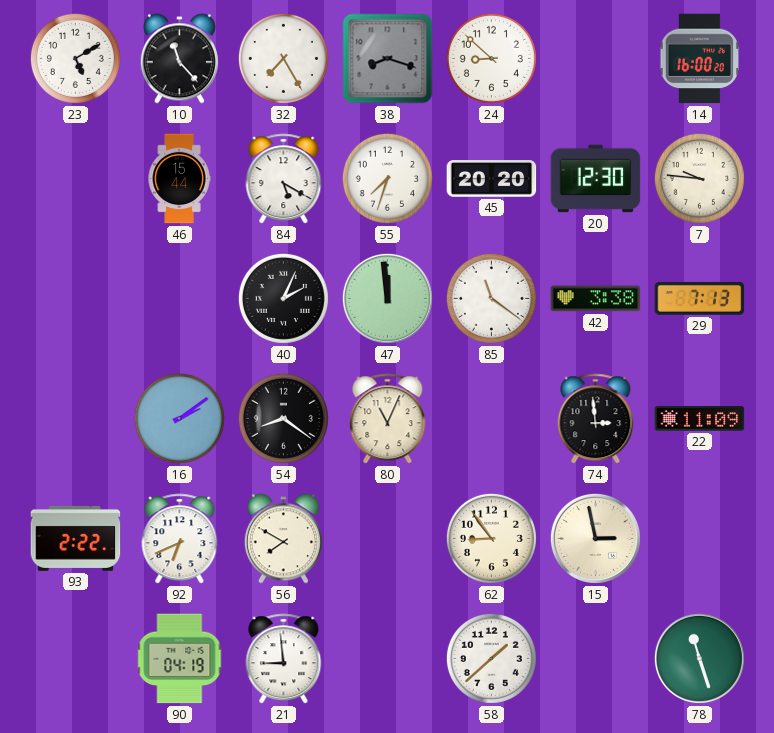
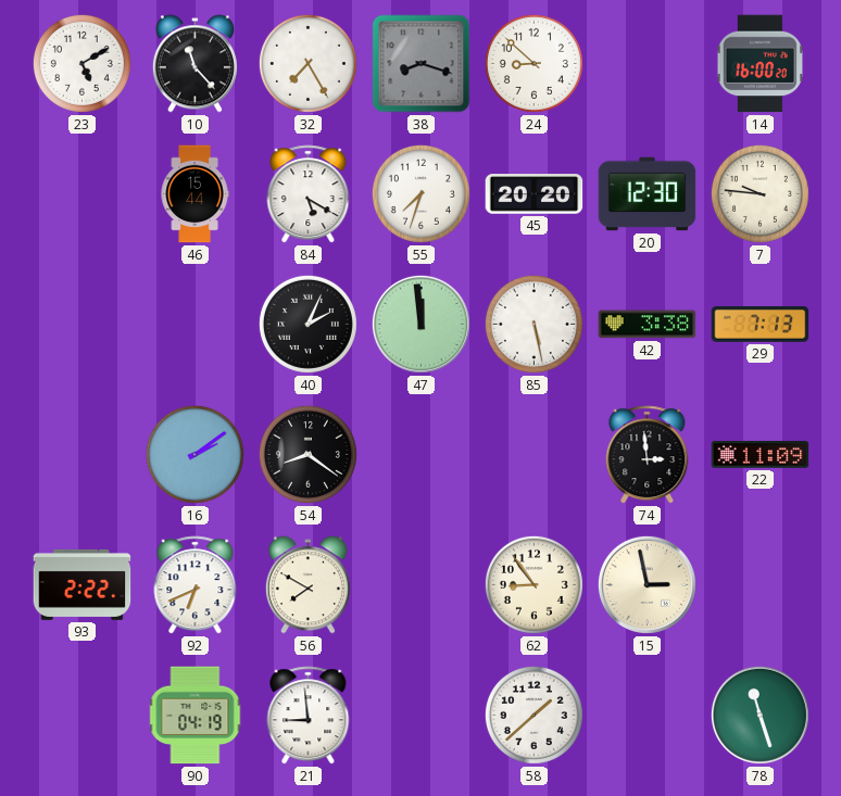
85: 11:21 -> 5:28 (534, 324)
80: 11:04 -> none (388, 419)
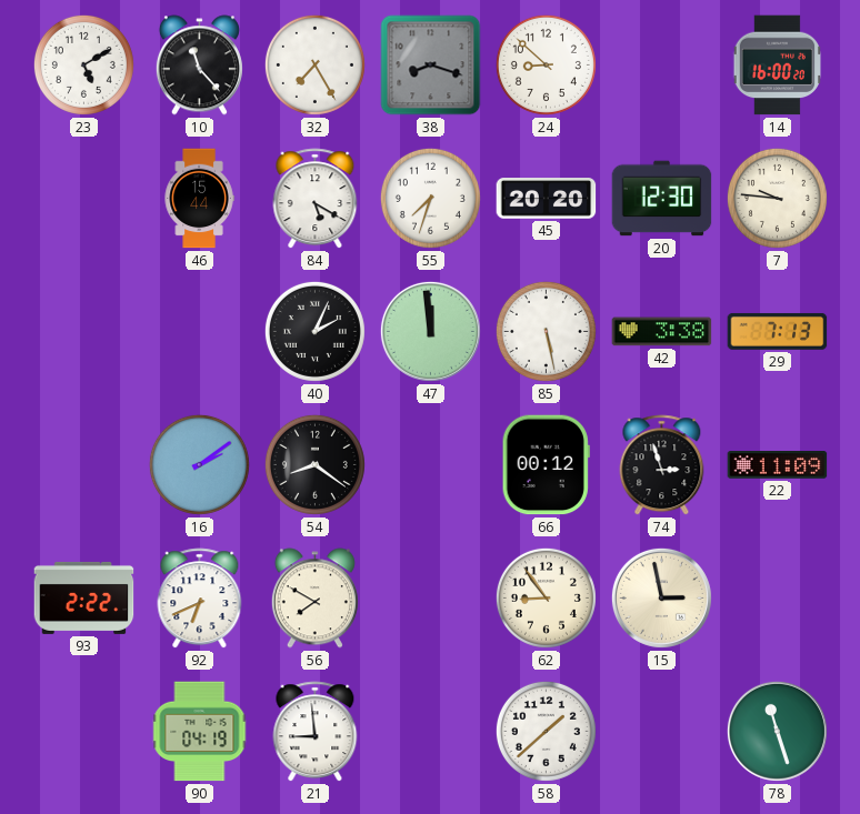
66: none -> 00:12 (546, 465)
74: 2:59 -> 2:57 (662, 465)
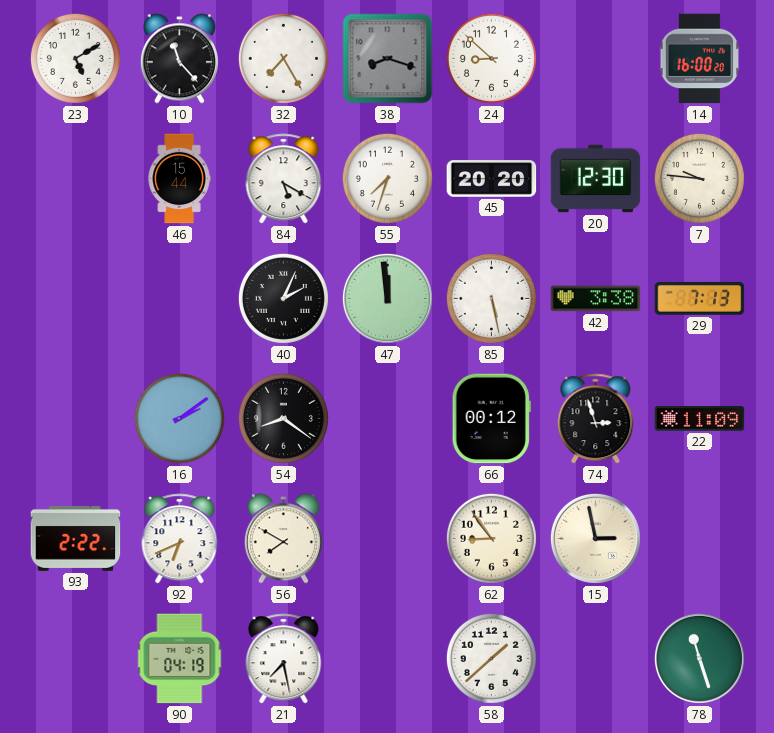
21: 8:59 -> 7:28 (284, 659)
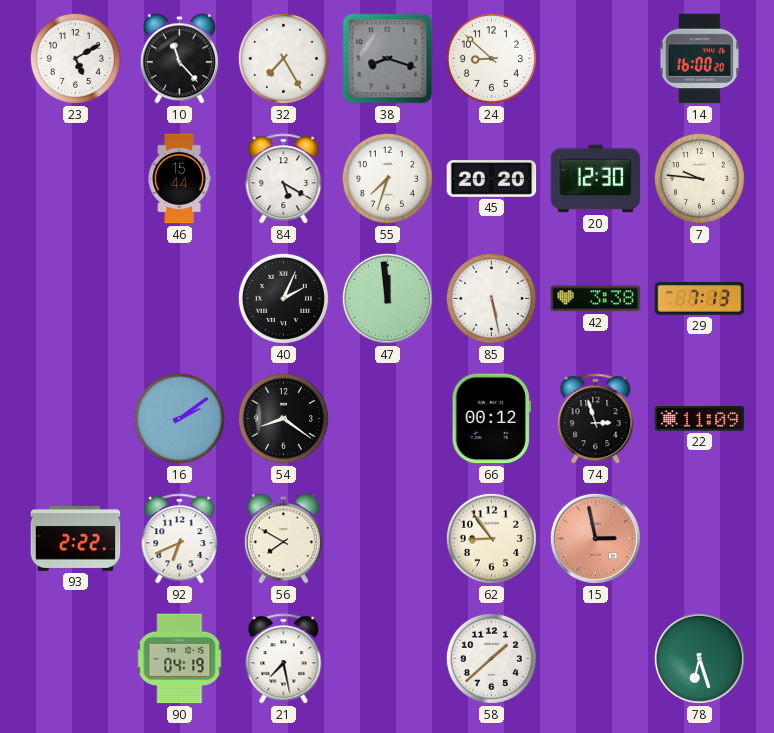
15 dial: cream -> salmon (595, 538)
78: 11:27 -> 6:27 (699, 658)
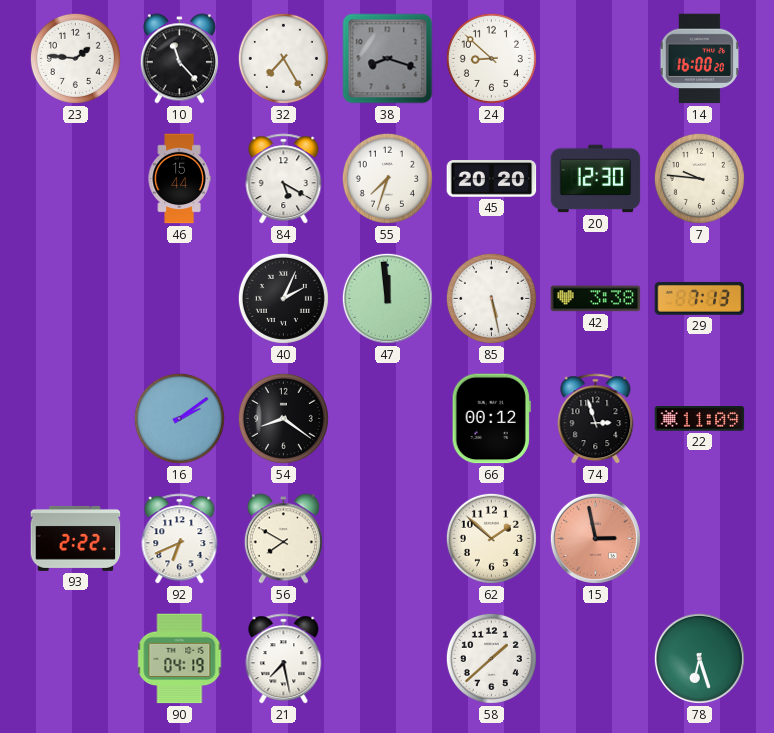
23: 5:10 -> 1:46 (75, 58)
62: 8:54 -> 1:52 (491, 538)
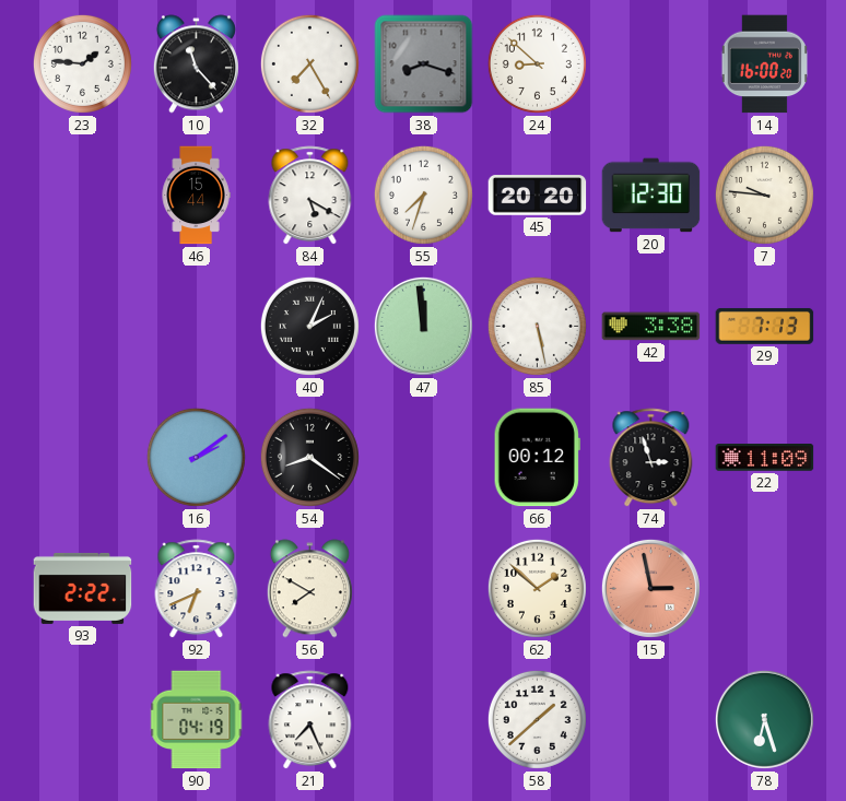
21: 7:28 -> 7:26 (310, 720)
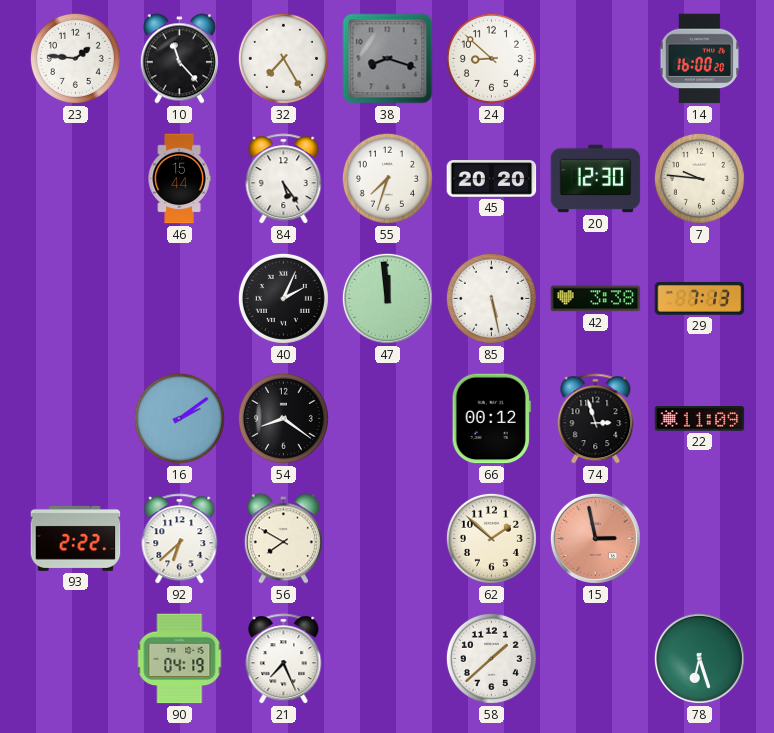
84: 5:20 -> 5:24 (284, 179)
92: 6:41 -> 6:38 (180, 539)
